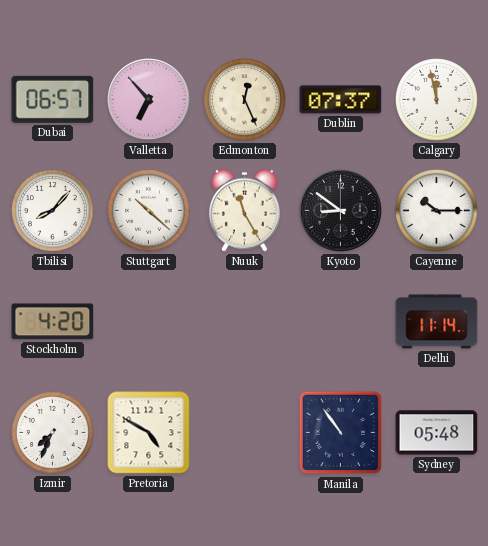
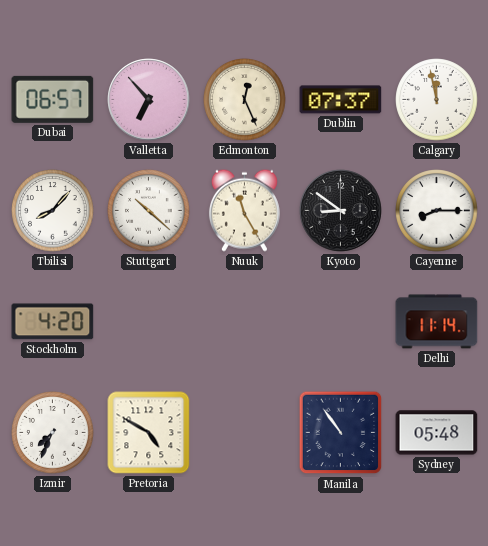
Cayenne: 10:15 -> 8:15 (437, 211)
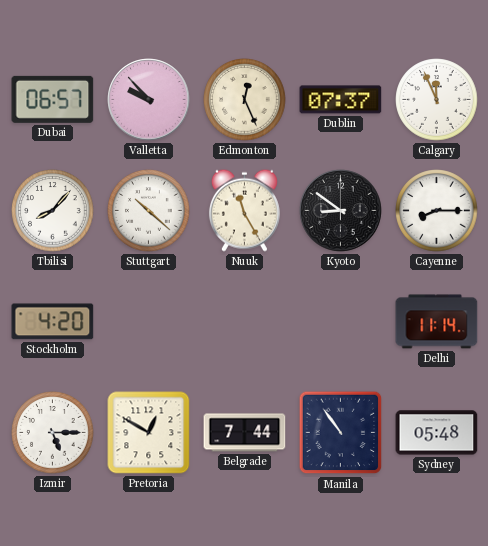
Valletta: 6:53 -> 9:53 (149, 100)
Calgary: 11:58 -> 11:56 (437, 100)
Izmir: 7:34 -> 5:15 (53, 433)
Pretoria: 4:50 -> 12:50 (149, 433)
Belgrade: none -> 7:44 (245, 433)
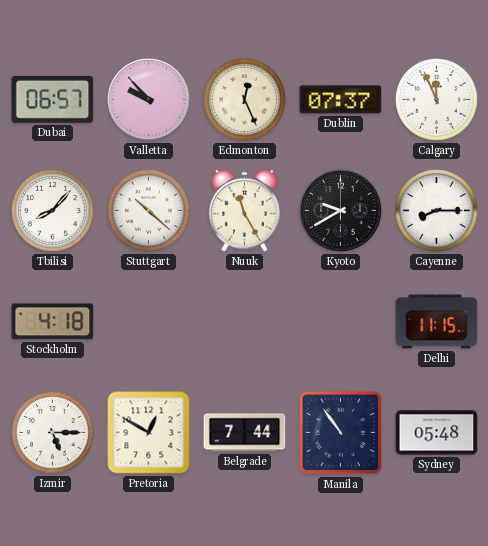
Kyoto: 8:51 -> 9:40 (341, 211)
Stockholm: 4:20 -> 4:18 (53, 322)
Delhi: 11:14 -> 11:15 (437, 322)
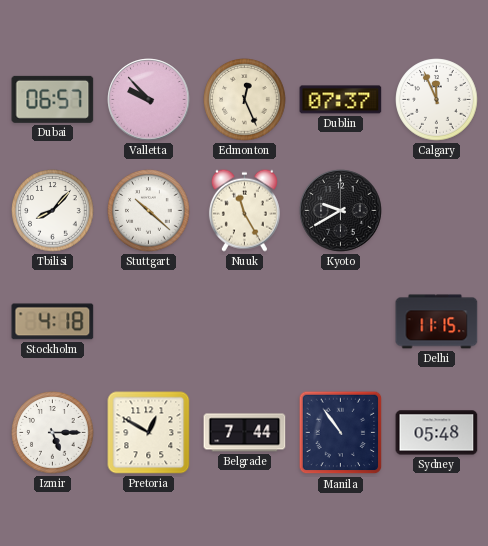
Cayenne: 8:15 -> none (437, 211)
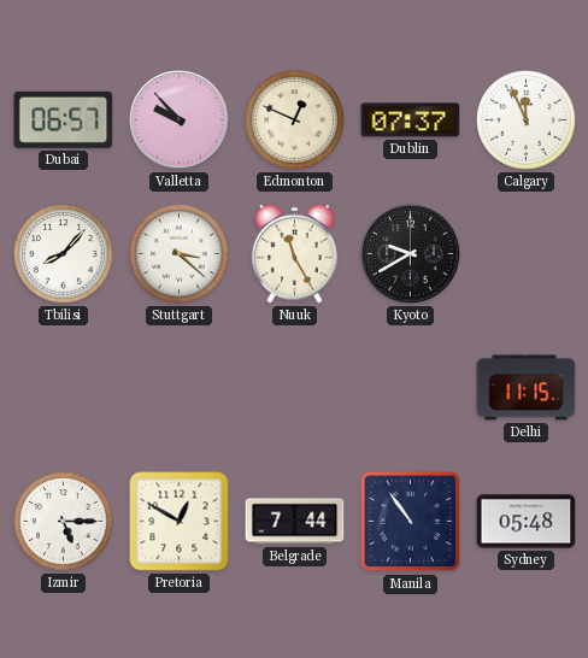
Edmonton: 12:26 -> 12:49 (295, 121)
Stuttgart: 10:22 -> 3:22 (180, 254)
Stockholm: 4:18 -> none (53, 322)
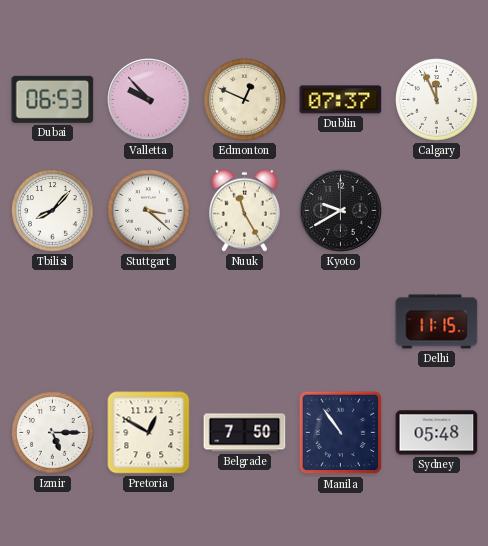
Dubai: 06:57 -> 06:53 (53, 99)
Belgrade: 7:44 -> 7:50 (245, 433)
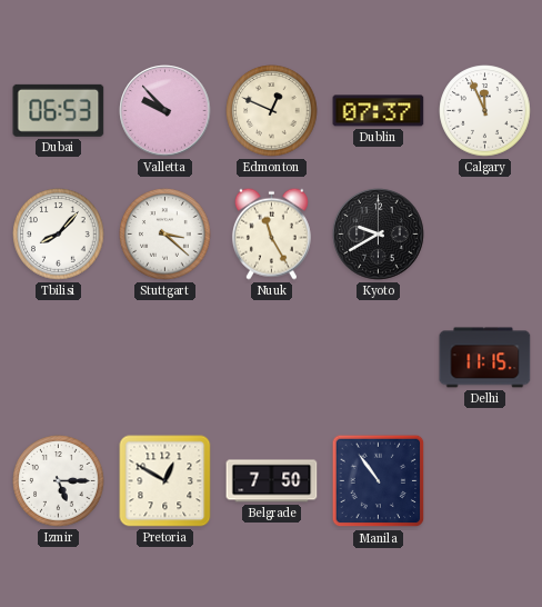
Sydney: 05:48 -> none (437, 433)
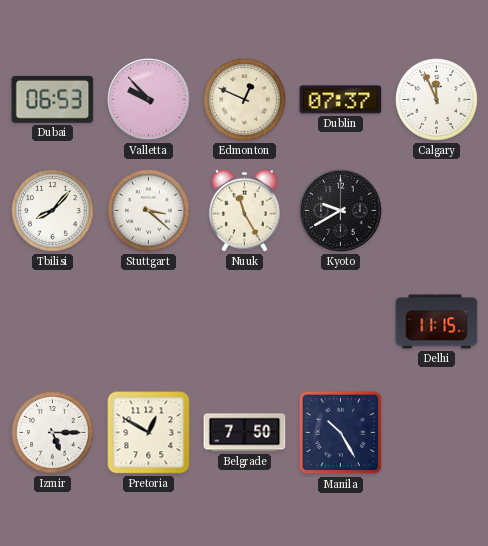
Manila: 10:54 -> 10:25 (341, 433)
